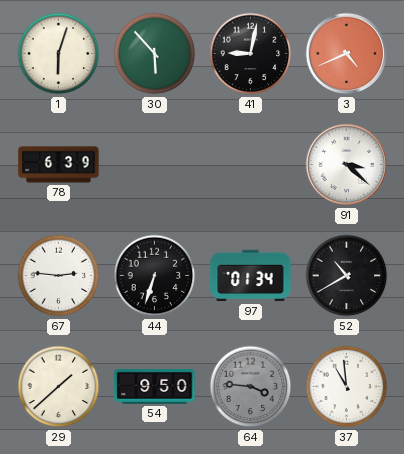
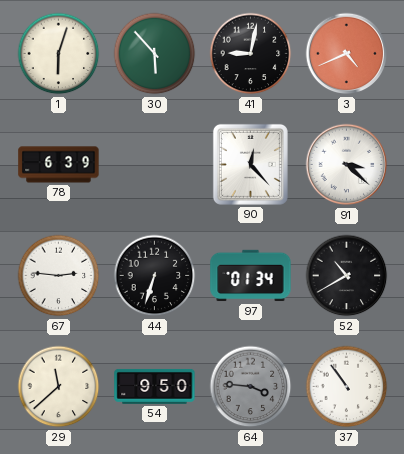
90: none -> 12:23 (250, 164)
29: 1:38 -> 11:38 (59, 387)
37: 10:59 -> 10:54 (347, 387)
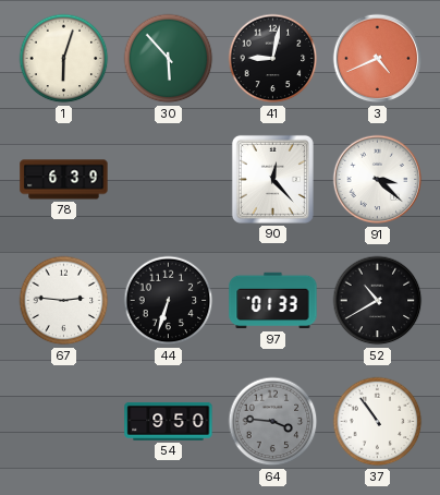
97: 01:34 -> 01:33 (273, 301)
29: 11:38 -> none (59, 387)
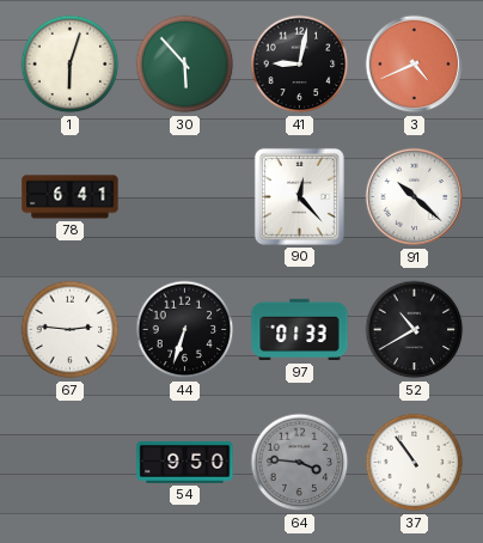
78: 6:39 -> 6:41 (71, 197)
91: 3:22 -> 10:22 (415, 197)
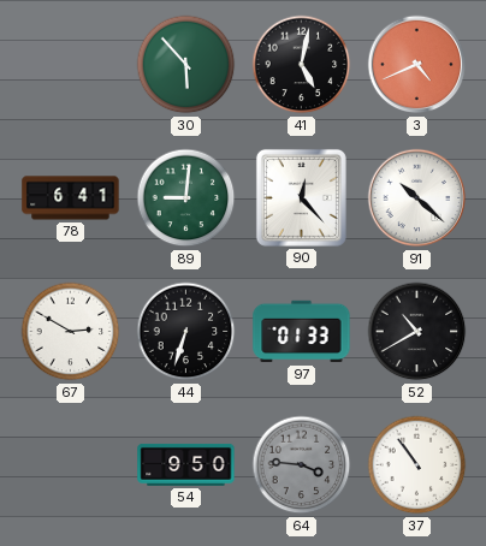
1: 6:03 -> none (71, 65)
41: 9:02 -> 5:02 (302, 65)
89: none -> 9:01 (186, 198)
67: 2:46 -> 2:50 (71, 332)
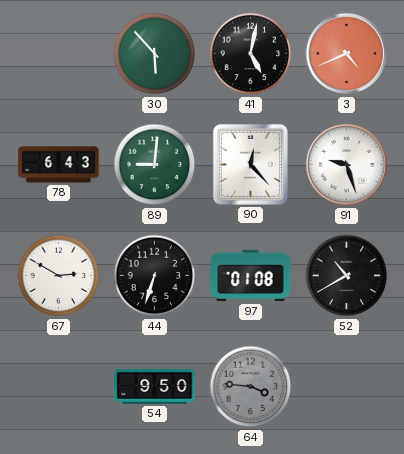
78: 6:41 -> 6:43 (59, 165)
91: 10:22 -> 9:27 (347, 165)
97: 01:33 -> 01:08 (251, 276)
37: 10:54 -> none (417, 465)
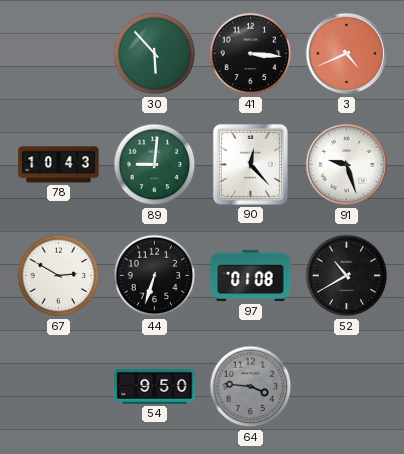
41: 5:02 -> 3:16 (251, 54)
78: 6:43 -> 10:43 (59, 165)
